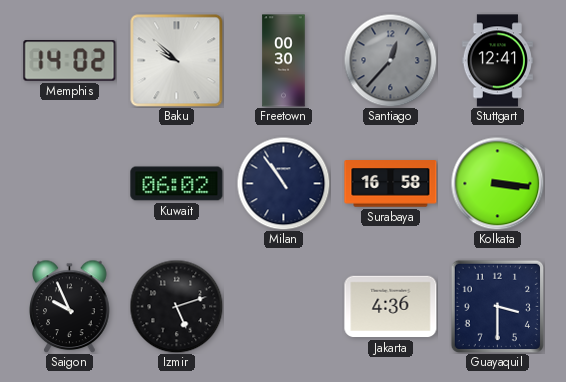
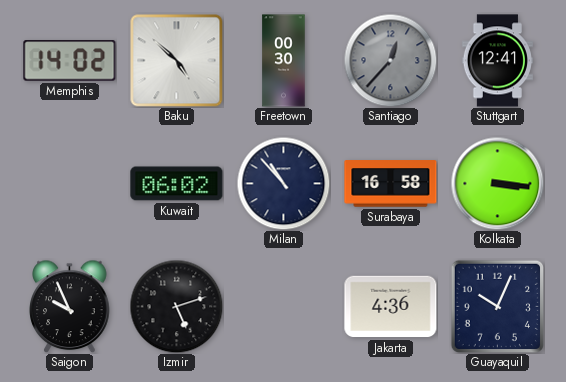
Baku: 9:52 -> 4:52 (176, 60)
Milan: 10:54 -> 10:53 (283, 183)
Guayaquil: 3:30 -> 10:04 (497, 306)
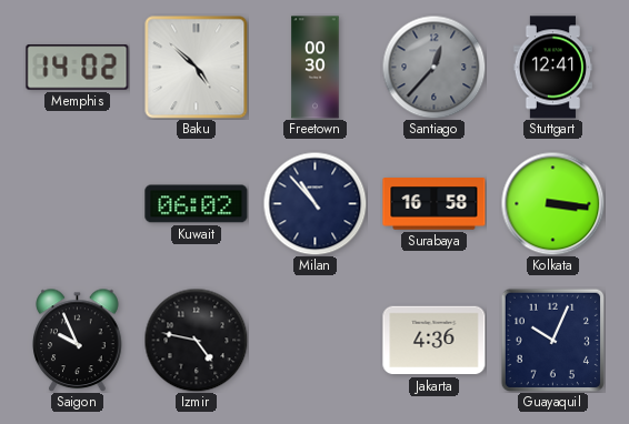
Izmir: 5:12 -> 4:47 (196, 340)
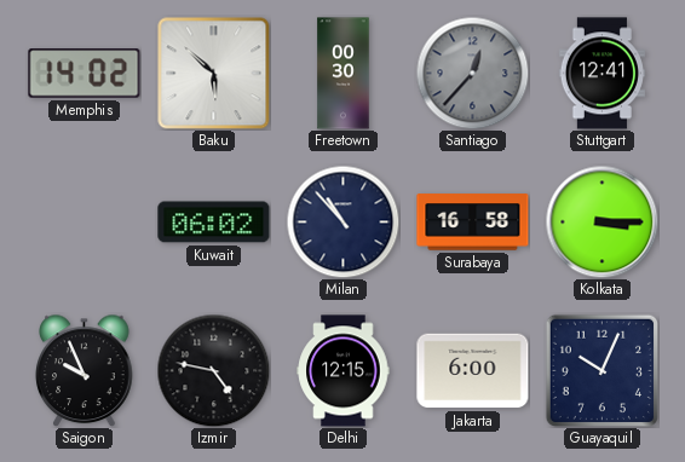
Baku: 4:52 -> 5:52 (213, 73)
Kolkata: 3:16 -> 3:15 (601, 221)
Delhi: none -> 12:15 (344, 371)
Jakarta: 4:36 -> 6:00 (473, 371)
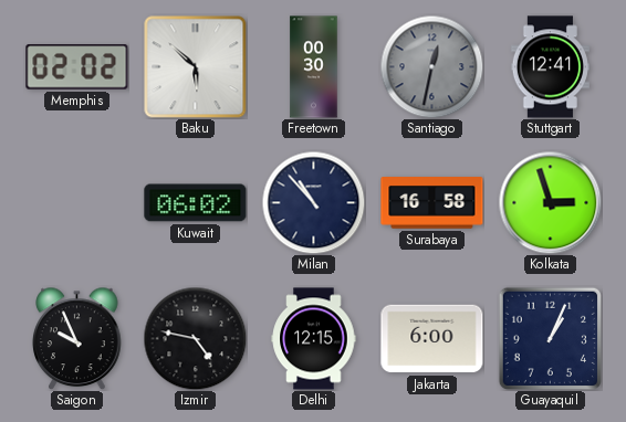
Memphis: 14:02 -> 02:02 (77, 67)
Santiago: 12:37 -> 12:32 (431, 66)
Kolkata: 3:15 -> 2:57 (550, 202)
Guayaquil: 10:04 -> 1:04 (550, 338)
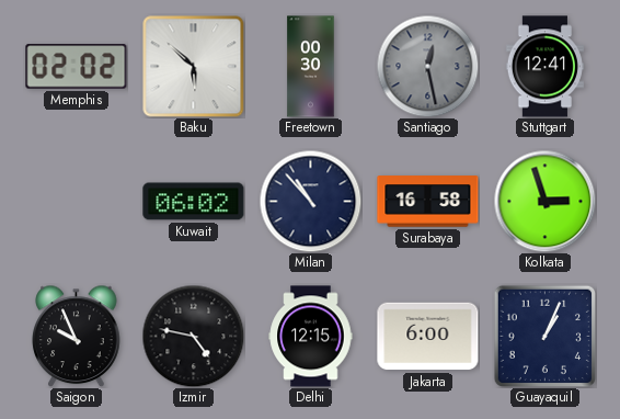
Santiago: 12:32 -> 12:28 (427, 66)
